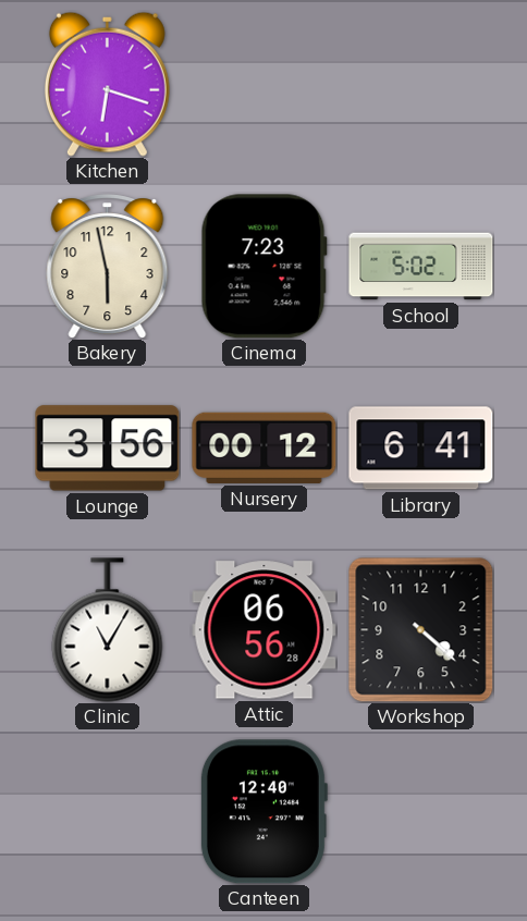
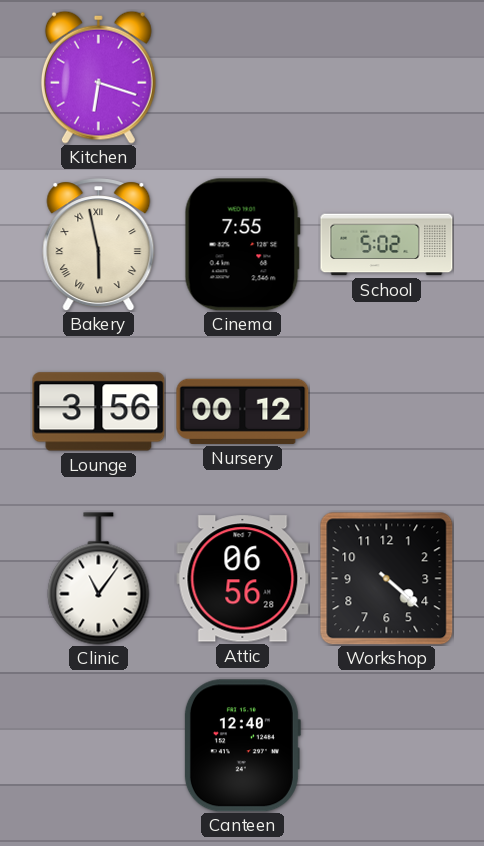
Bakery numerals: Arabic -> Roman (99, 245)
Cinema: 7:23 -> 7:55 (242, 245)
Library: 6:41 -> none (421, 449)
Clinic: 11:05 -> 11:06 (99, 579)
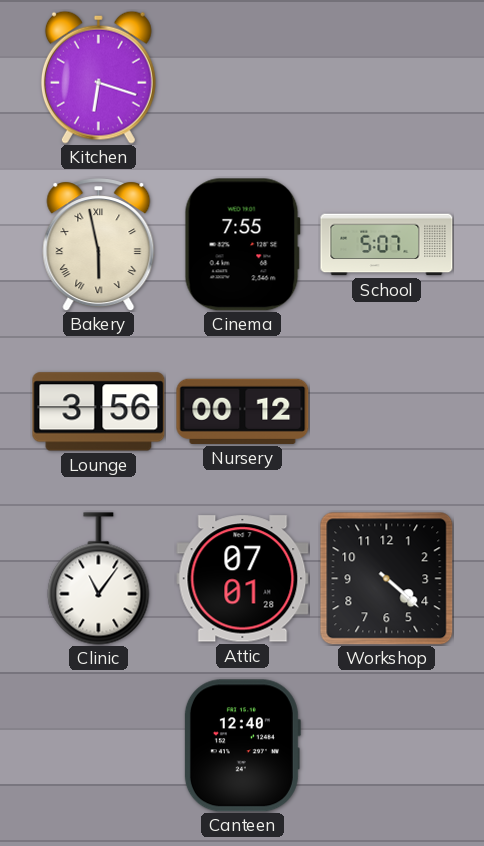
School: 5:02 -> 5:07 (387, 245)
Attic: 06:56 -> 07:01 (243, 579)
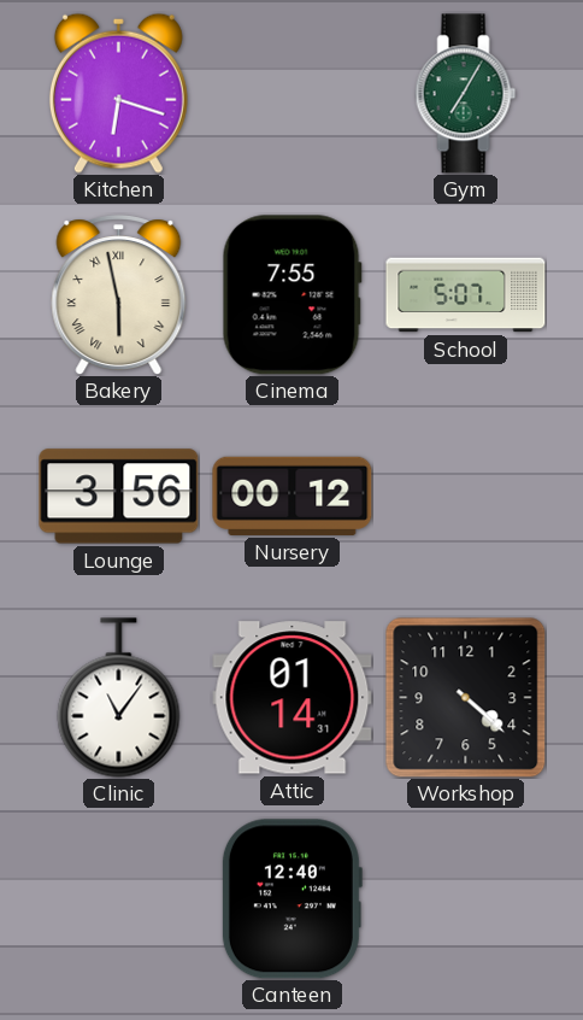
Gym: none -> 7:05 (466, 94)
Attic: 07:01 -> 01:14 (293, 698)
